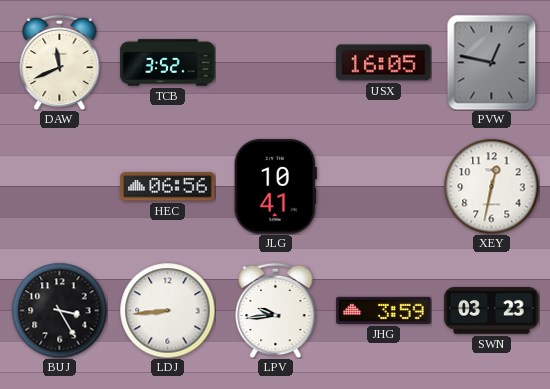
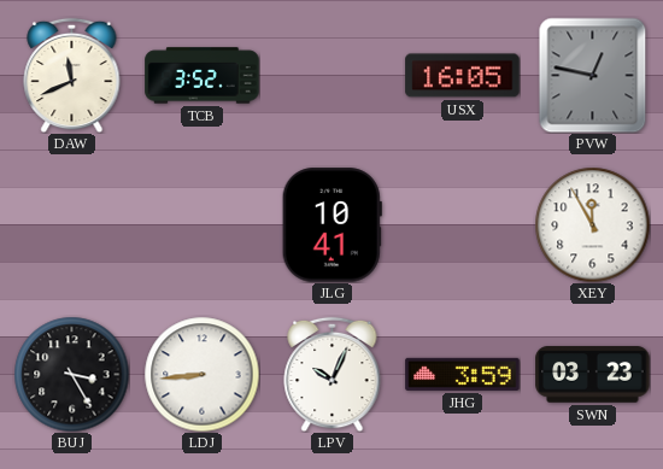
HEC: 06:56 -> none (168, 187)
XEY: 12:32 -> 11:55 (592, 224)
LPV: 9:44 -> 10:04 (333, 374)
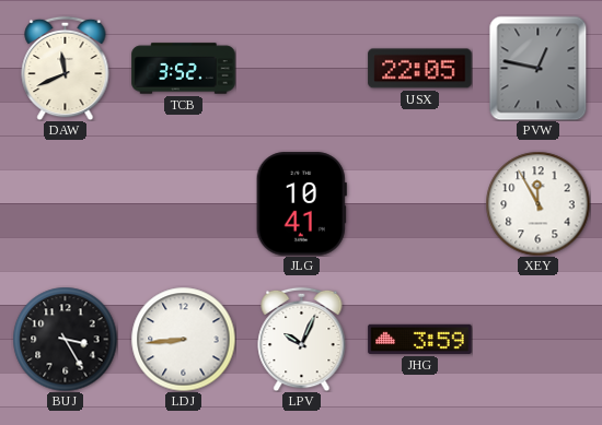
USX: 16:05 -> 22:05 (420, 69)
SWN: 03:23 -> none (593, 375)
